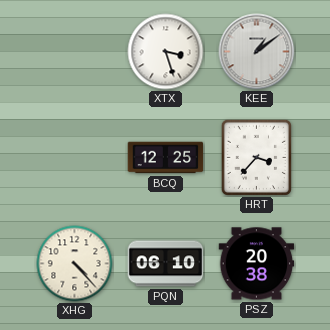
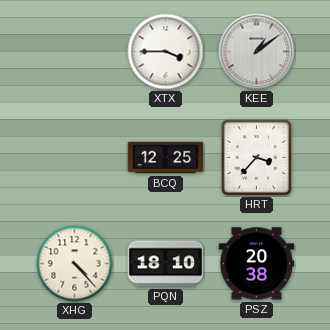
XTX: 3:27 -> 3:45 (166, 52)
PQN: 06:10 -> 18:10 (166, 264)
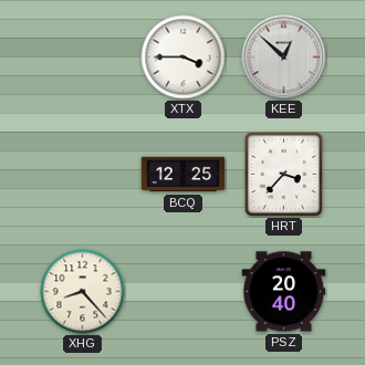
KEE: 1:09 -> 12:52 (284, 58)
XHG: 4:23 -> 8:23 (83, 292)
PQN: 18:10 -> none (166, 264)
PSZ: 20:38 -> 20:40 (284, 292)
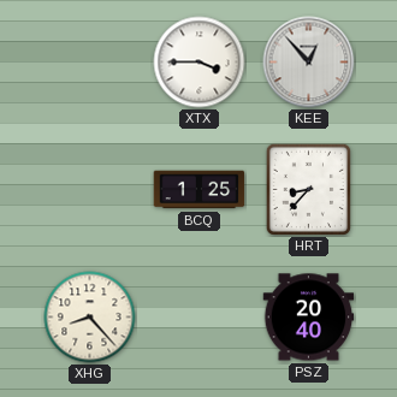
KEE: 12:52 -> 12:53 (309, 63)
BCQ: 12:25 -> 1:25 (200, 190)
HRT: 3:37 -> 8:37 (308, 189)
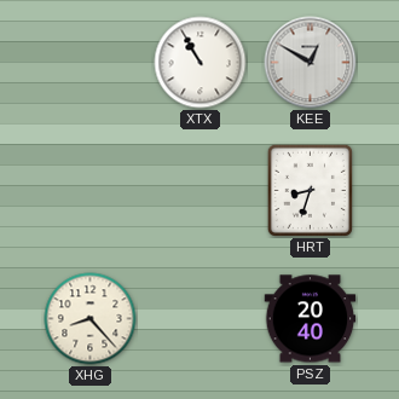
XTX: 3:45 -> 10:55 (201, 63)
KEE: 12:53 -> 12:50 (311, 63)
BCQ: 1:25 -> none (200, 190)
HRT: 8:37 -> 8:33 (310, 190)
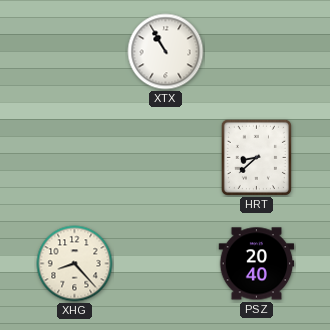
KEE: 12:50 -> none (311, 63)
HRT: 8:33 -> 8:38 (256, 157)
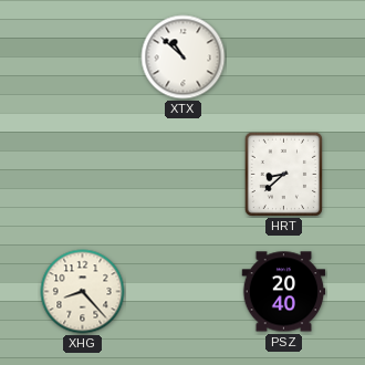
XTX: 10:55 -> 10:52 (184, 58)
